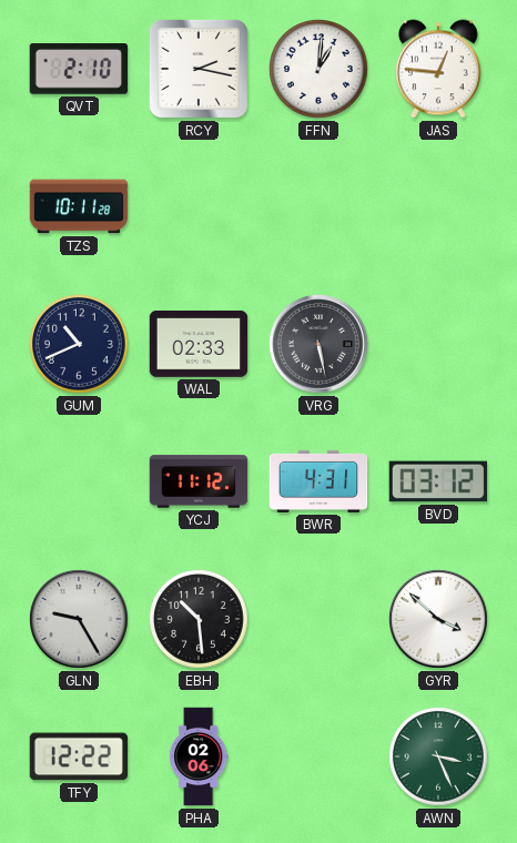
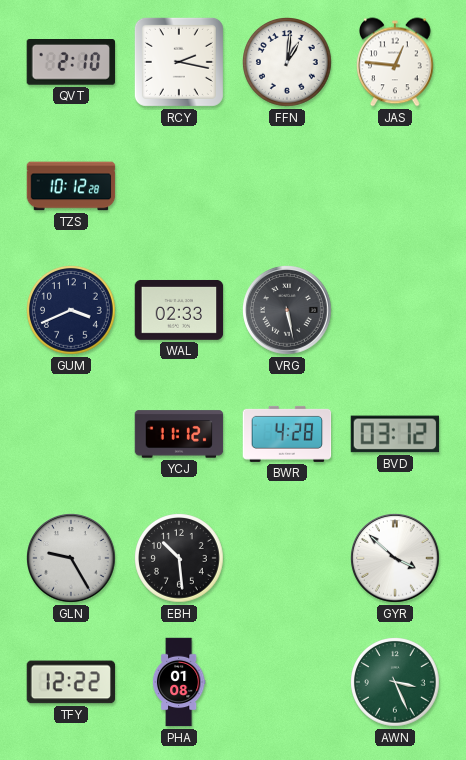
TZS: 10:11 -> 10:12 (71, 186)
GUM: 10:41 -> 3:41 (72, 311)
BWR: 4:31 -> 4:28 (287, 434)
PHA: 02:06 -> 01:08 (179, 682)
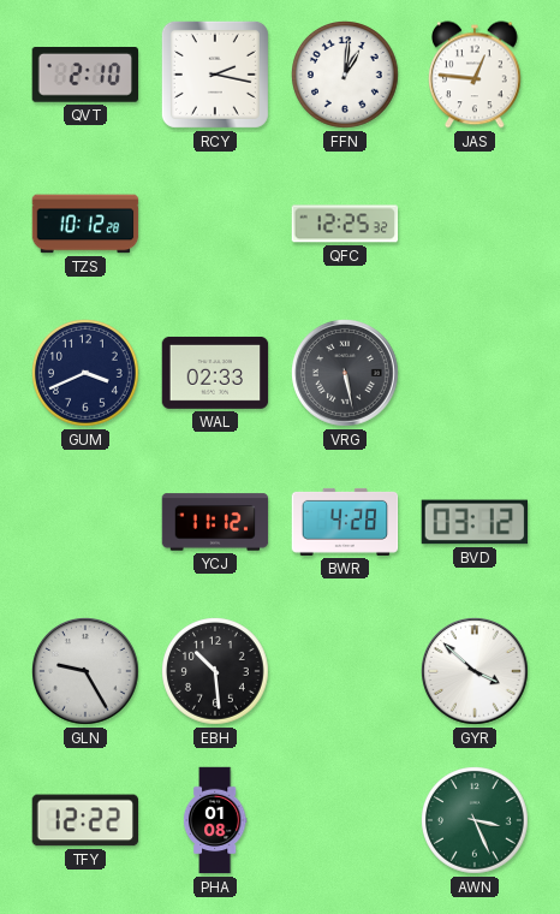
QFC: none -> 12:25 (345, 224)
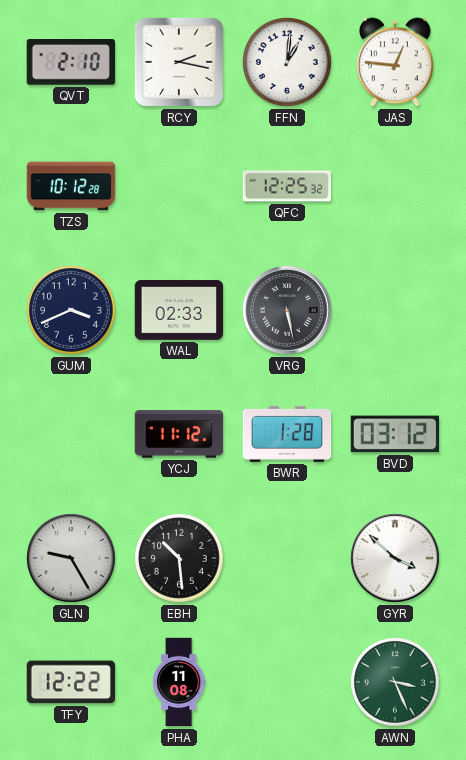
BWR: 4:28 -> 1:28 (287, 434)
PHA: 01:08 -> 11:08 (179, 682)
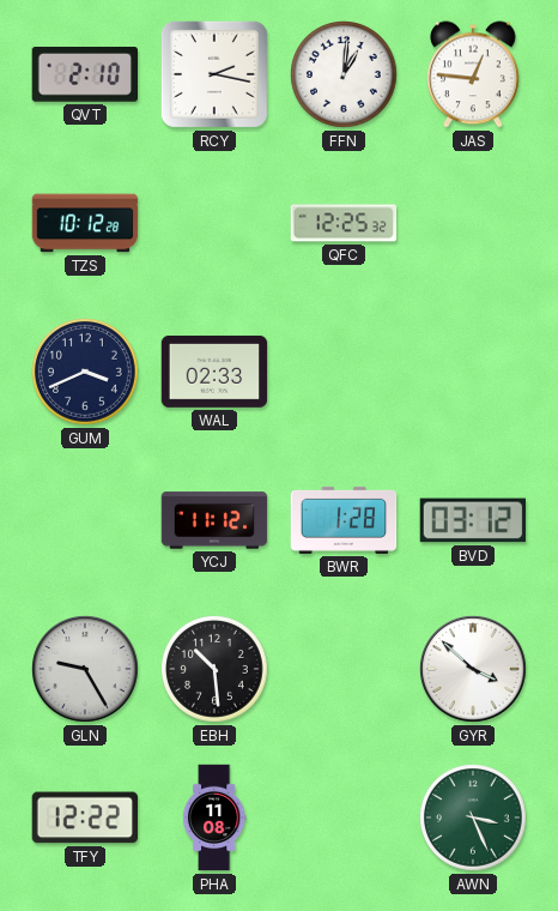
VRG: 5:28 -> none (288, 311)
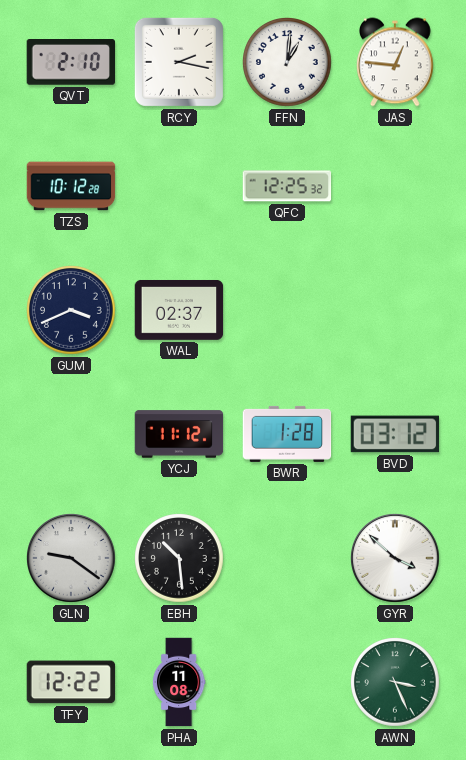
WAL: 02:33 -> 02:37 (179, 310)
GLN: 9:25 -> 9:21 (72, 559)
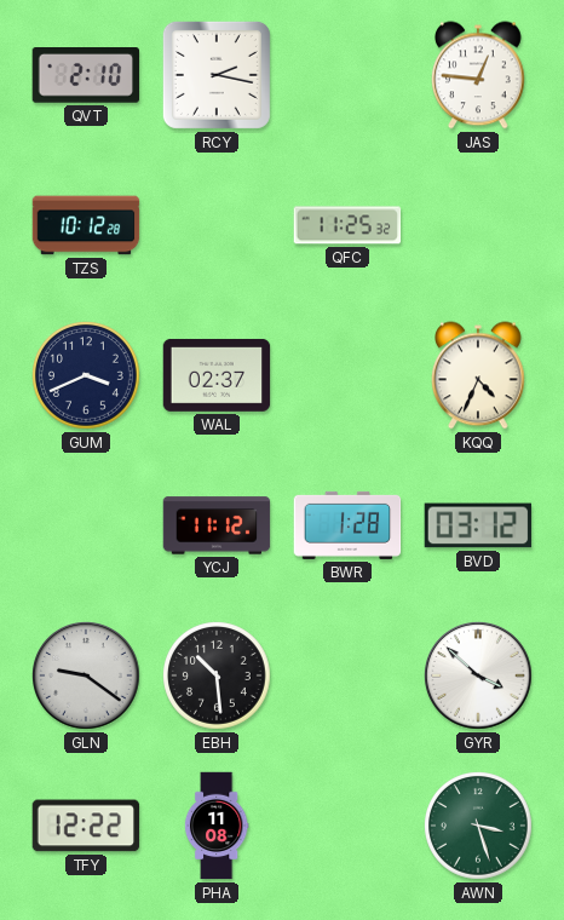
FFN: 1:01 -> none (288, 63)
QFC: 12:25 -> 11:25 (347, 225)
KQQ: none -> 4:34 (479, 375)
AWN: 3:26 -> 3:27 (479, 827)
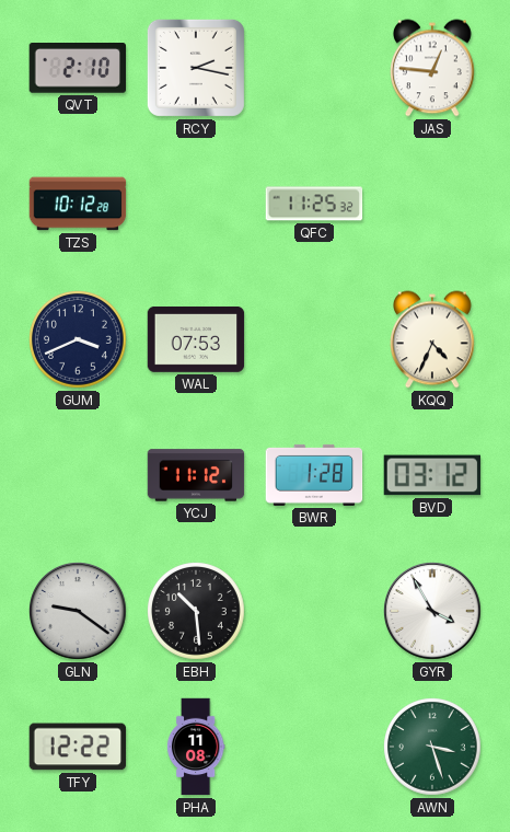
WAL: 02:37 -> 07:53 (196, 339)
GYR: 3:52 -> 3:55 (433, 612)
